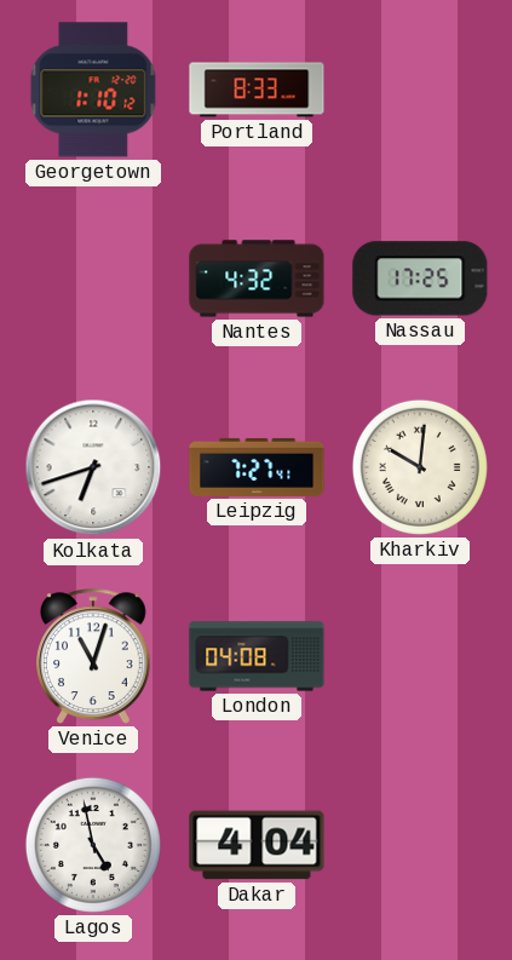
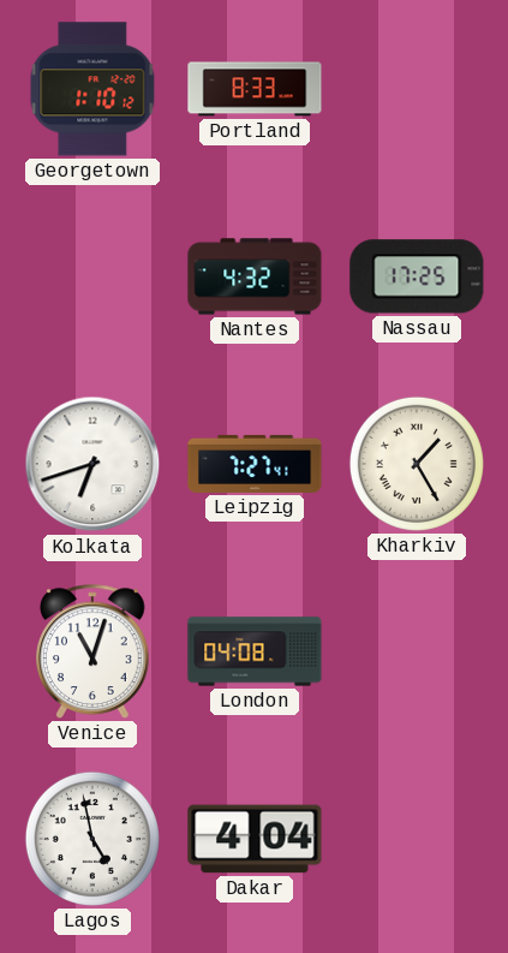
Kharkiv: 10:01 -> 1:25 (417, 464)
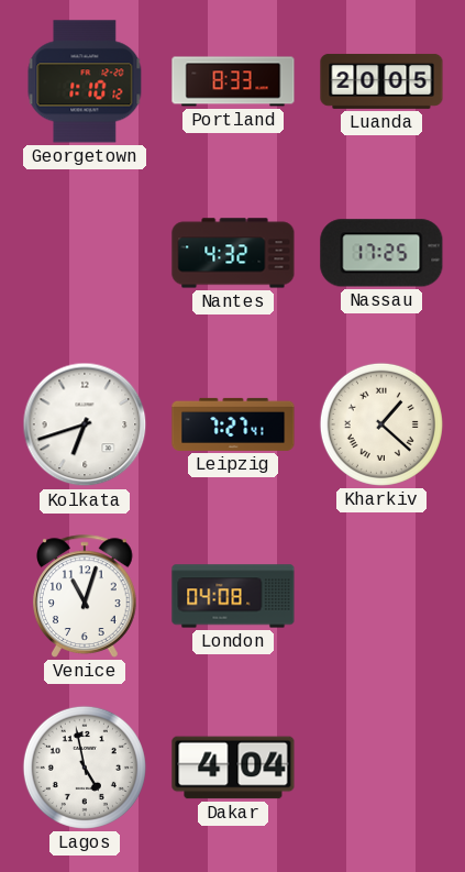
Luanda: none -> 20:05 (381, 81)
Kharkiv: 1:25 -> 1:22 (381, 424)
